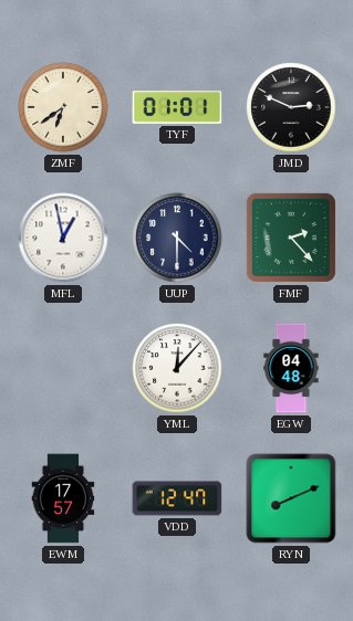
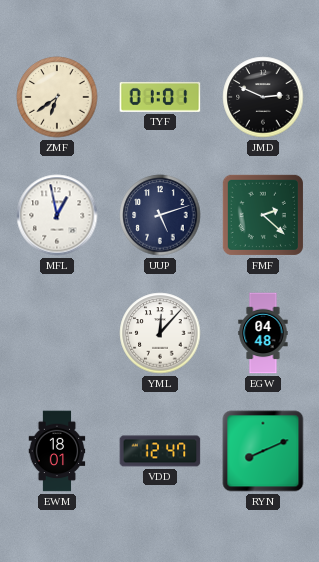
UUP: 4:30 -> 5:12 (160, 215)
FMF: 2:23 -> 2:22 (263, 215)
EWM: 17:57 -> 18:01 (57, 451)
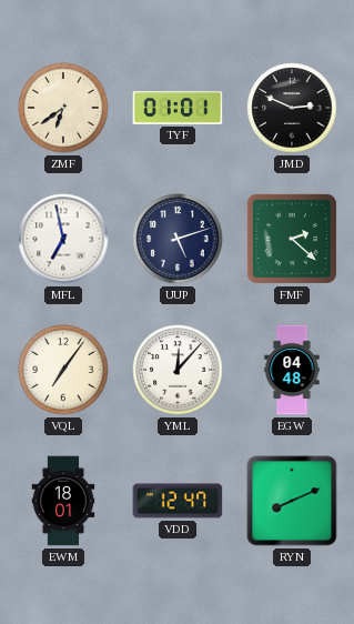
MFL: 12:58 -> 6:58 (63, 239)
VQL: none -> 7:06 (63, 370)
